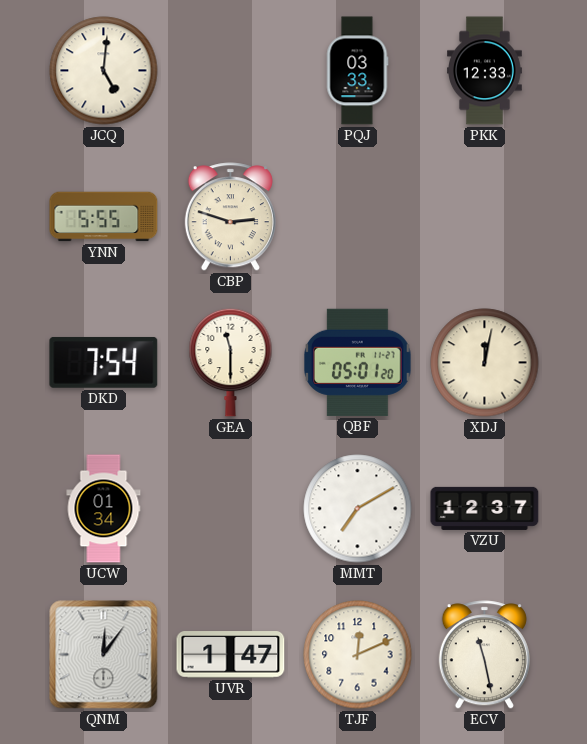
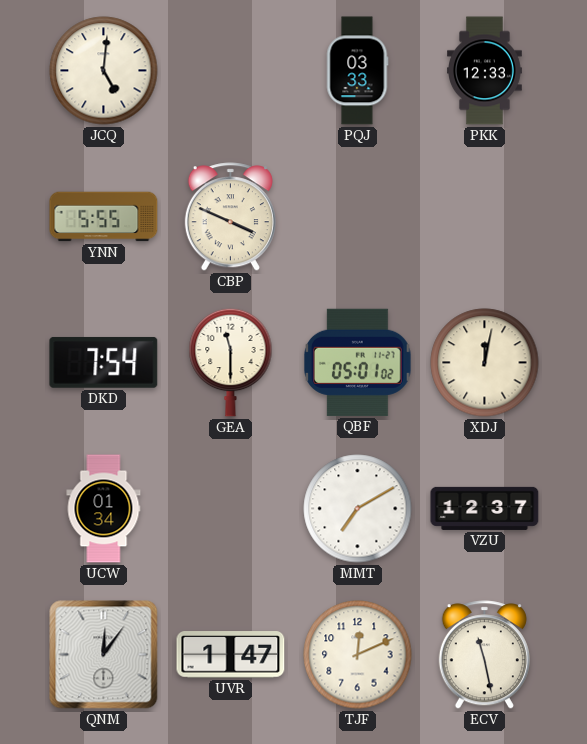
CBP: 2:48 -> 3:49 (230, 217)
QBF: 05:01:20 -> 05:01:02 (358, 362)
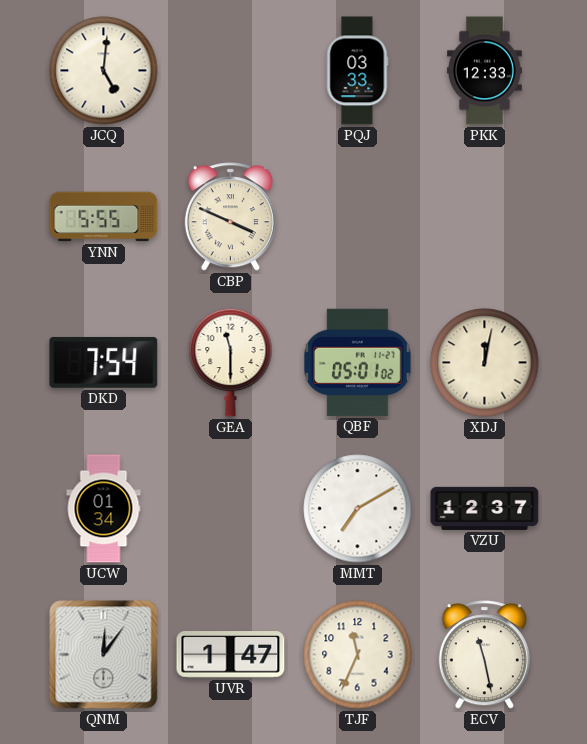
TJF: 12:11 -> 11:34 (358, 655)
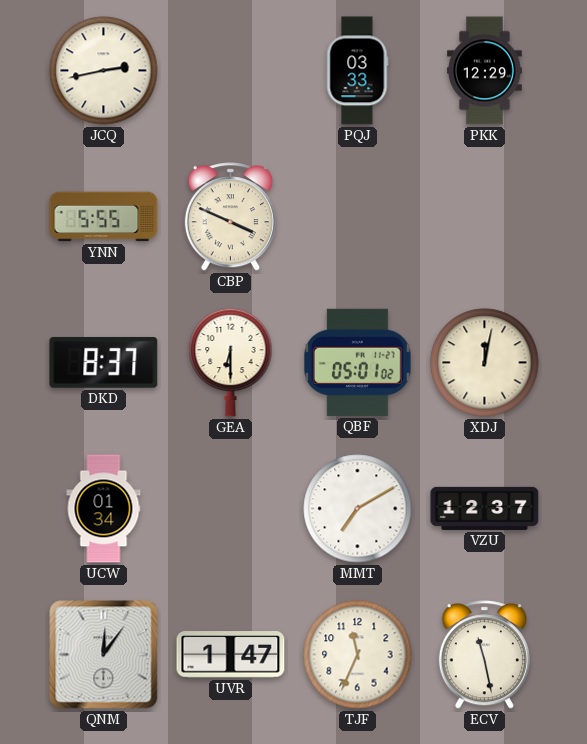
JCQ: 5:01 -> 2:43 (104, 71)
PKK: 12:33 -> 12:29 (485, 71)
DKD: 7:54 -> 8:37 (104, 362)
GEA: 11:30 -> 6:30 (231, 362)
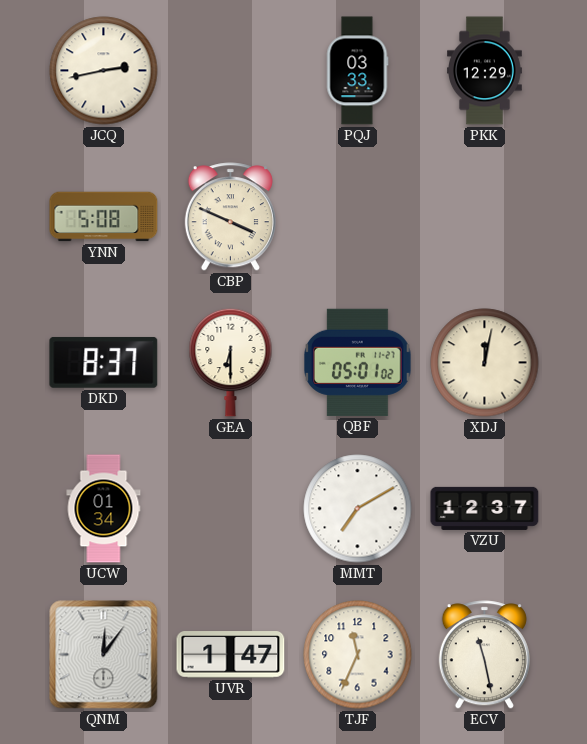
YNN: 5:55 -> 5:08 (104, 217)
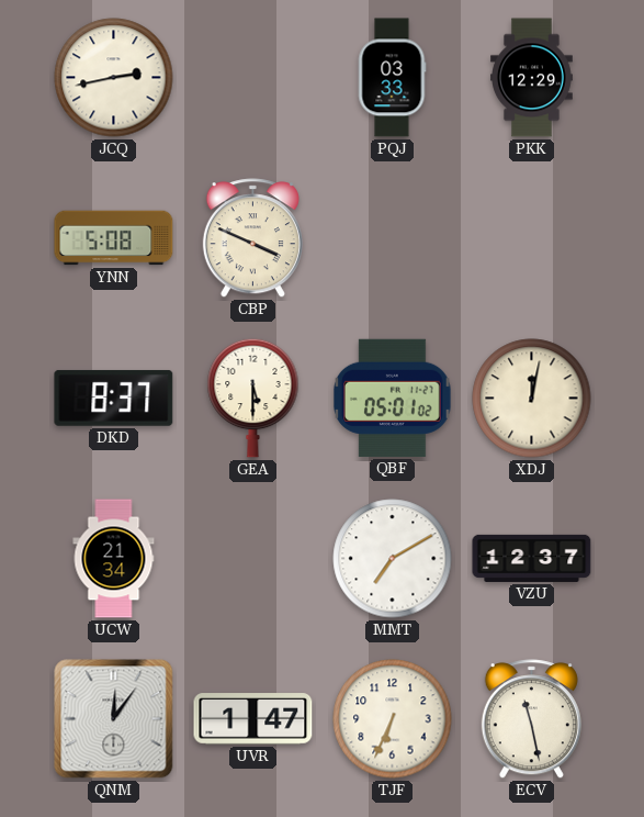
GEA: 6:30 -> 5:30 (253, 398)
UCW: 01:34 -> 21:34 (114, 559)
TJF: 11:34 -> 6:34 (393, 719)
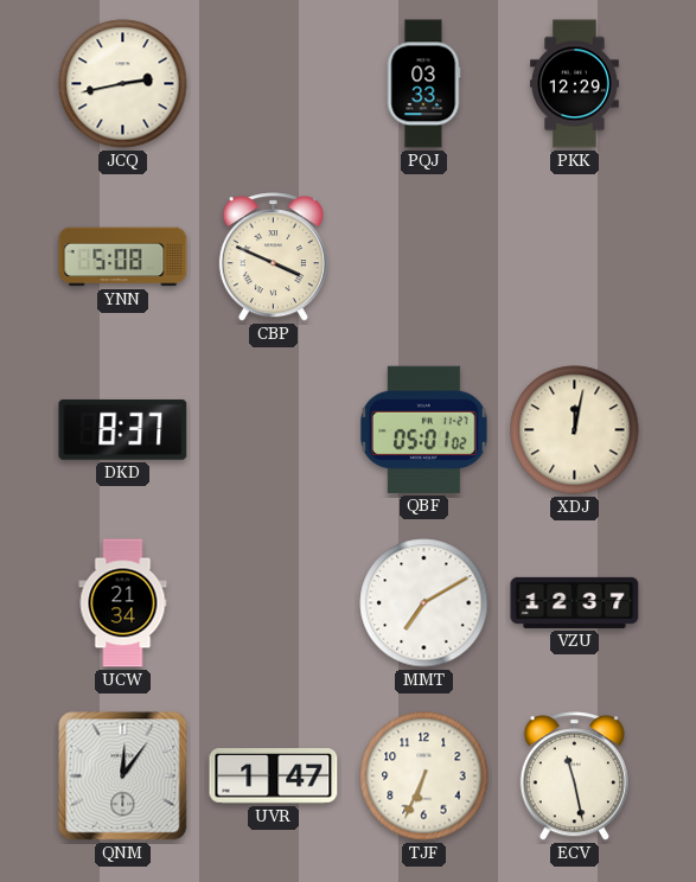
GEA: 5:30 -> none (253, 398)
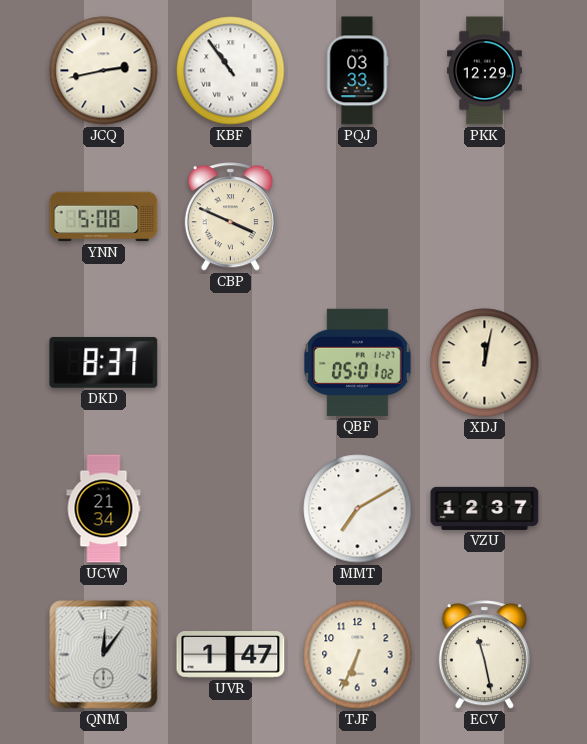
KBF: none -> 10:54 (231, 71)
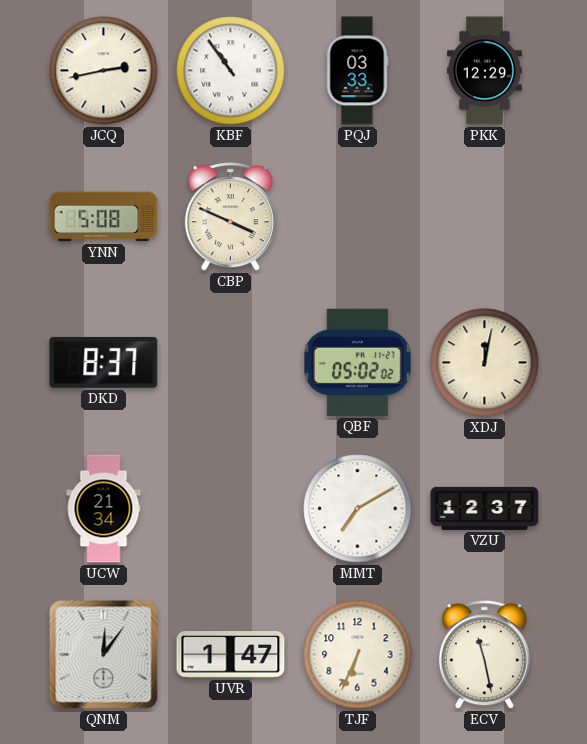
QBF: 05:01 -> 05:02 (358, 362)
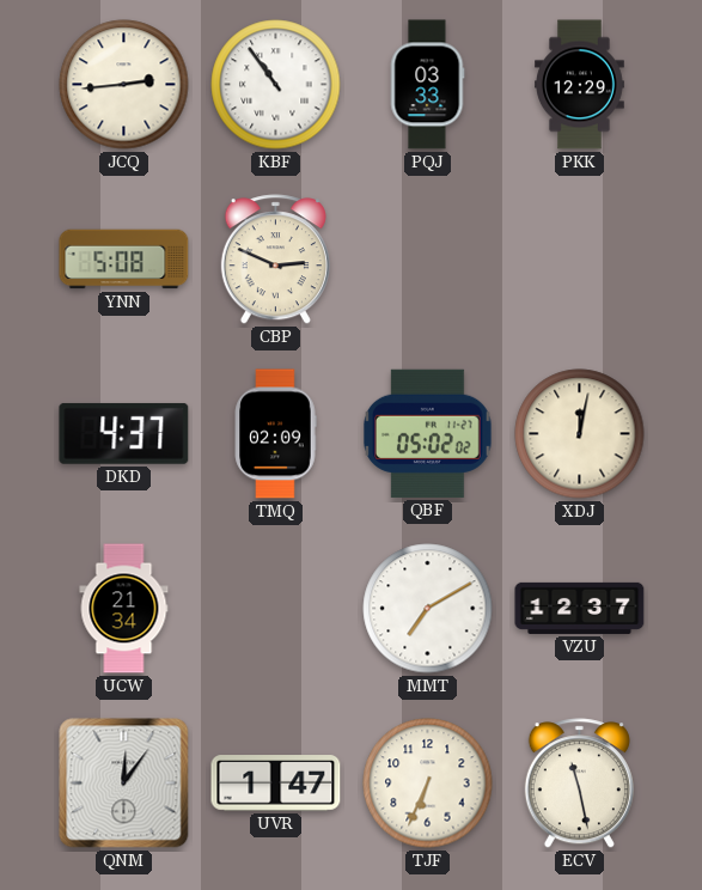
JCQ: 2:43 -> 2:44 (124, 85)
CBP: 3:49 -> 2:49 (275, 260)
DKD: 8:37 -> 4:37 (124, 433)
TMQ: none -> 02:09 (275, 434)
